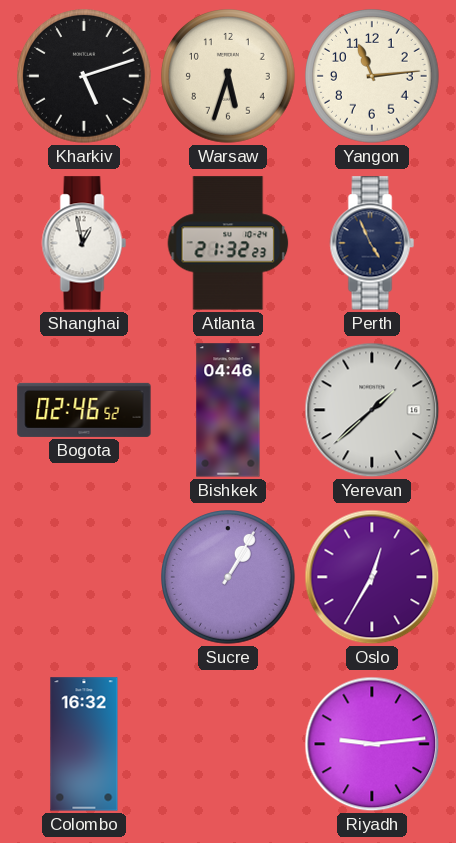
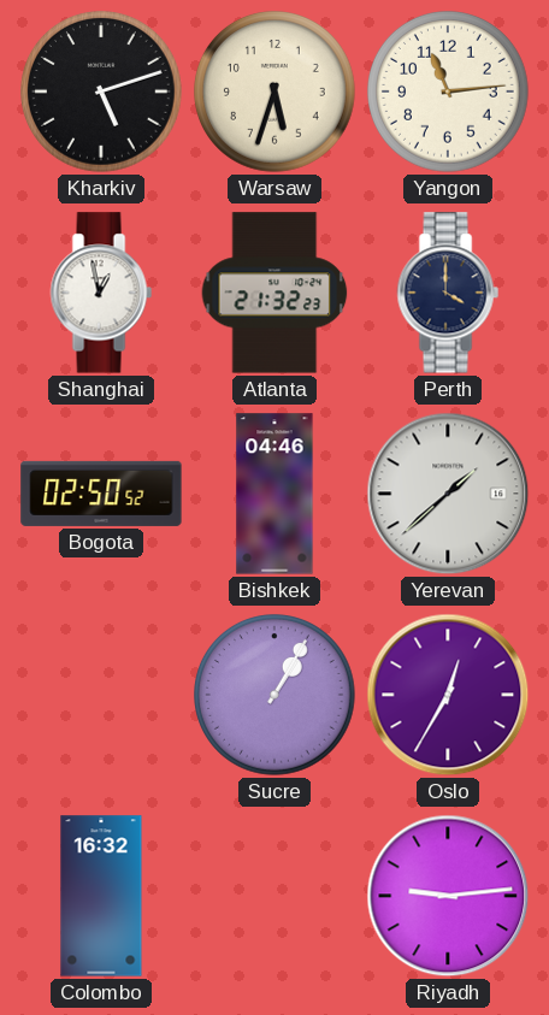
Perth: 4:56 -> 4:00 (448, 293)
Bogota: 02:46 -> 02:50 (101, 494)
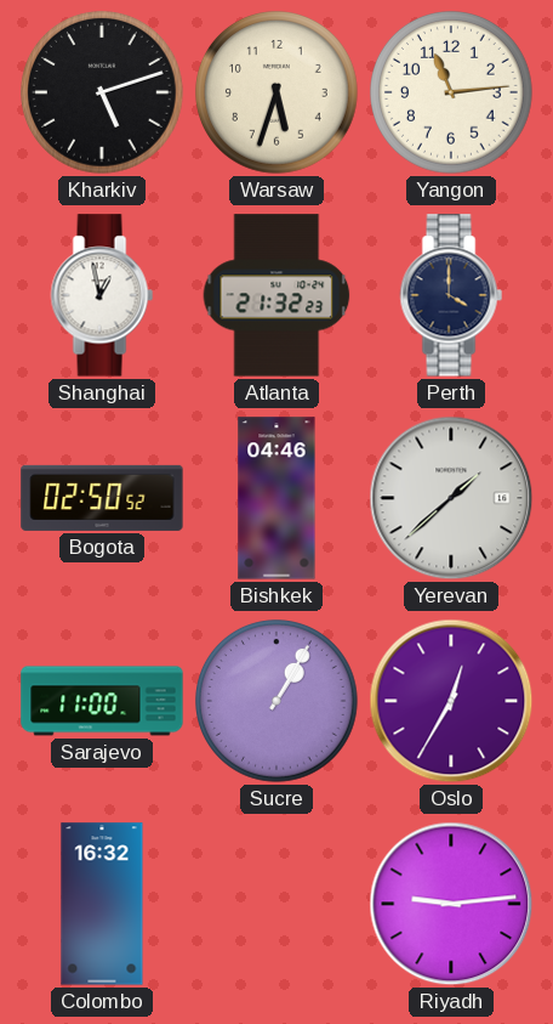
Sarajevo: none -> 11:00 (102, 701)
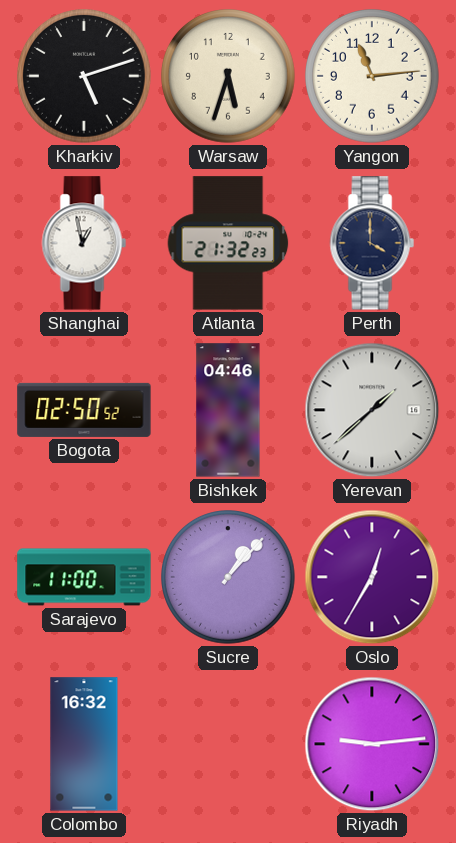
Sucre: 1:05 -> 1:07 (229, 578)
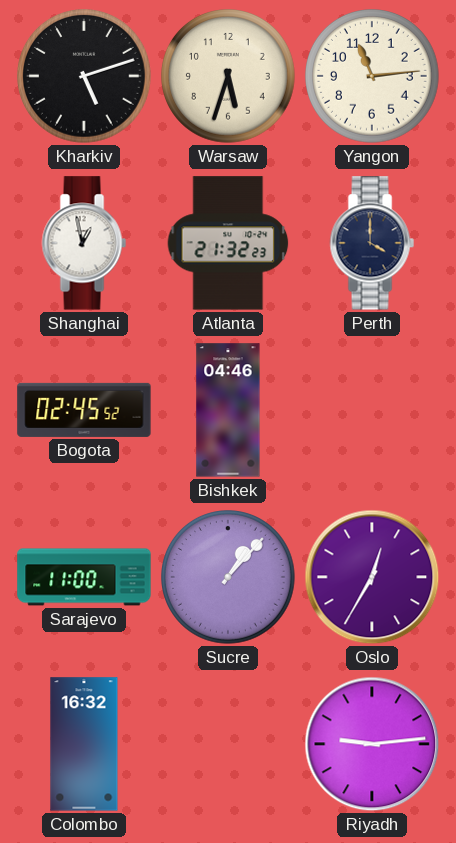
Bogota: 02:50 -> 02:45 (84, 410)
Yerevan: 1:38 -> none (372, 410)
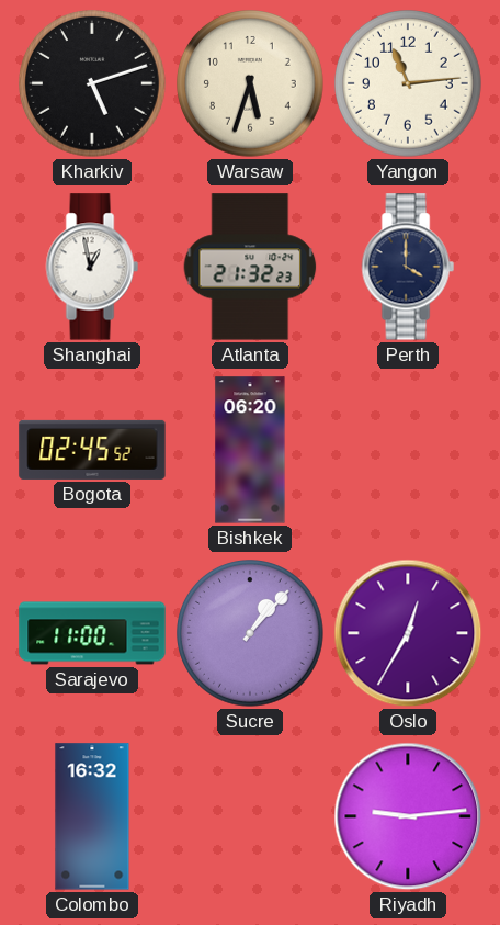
Bishkek: 04:46 -> 06:20 (250, 450)
